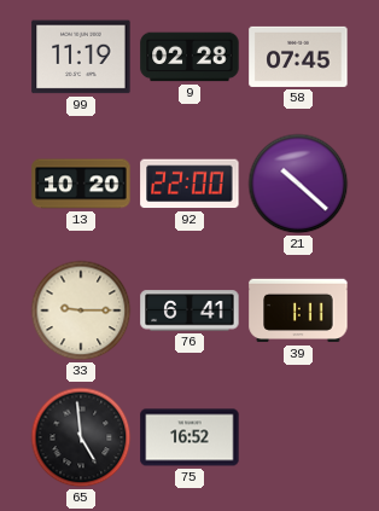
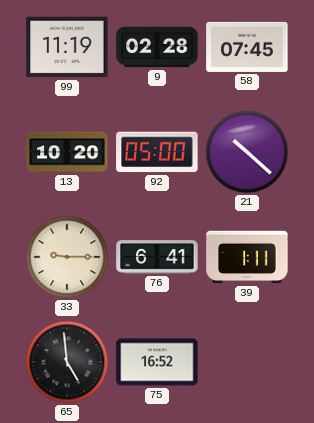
92: 22:00 -> 05:00 (157, 152)
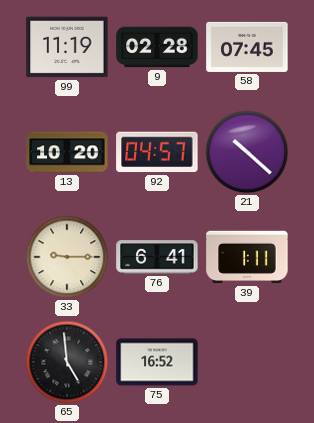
92: 05:00 -> 04:57 (157, 152)
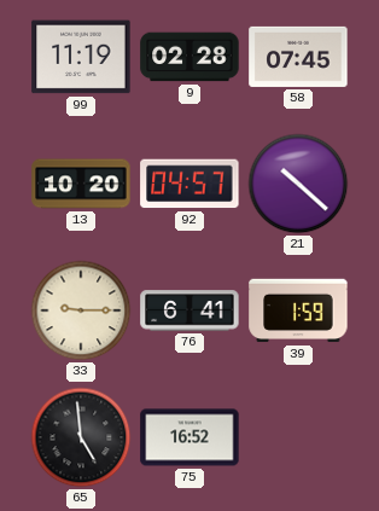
39: 1:11 -> 1:59 (298, 310)
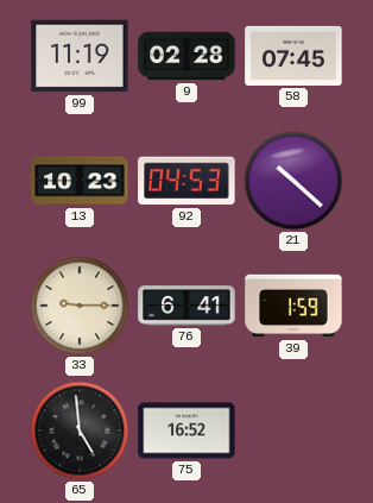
13: 10:20 -> 10:23 (80, 181)
92: 04:57 -> 04:53 (186, 181)
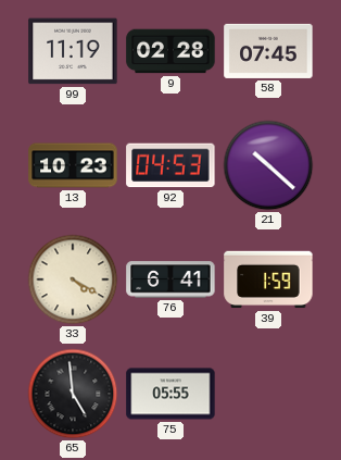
33: 9:15 -> 4:20 (73, 279)
75: 16:52 -> 05:55 (171, 394)
